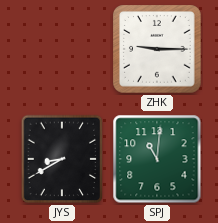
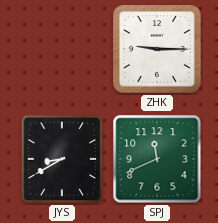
SPJ: 11:01 -> 11:41 (157, 159)
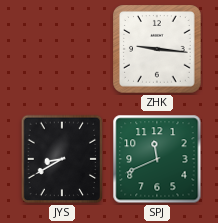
ZHK: 9:15 -> 9:16 (157, 49)
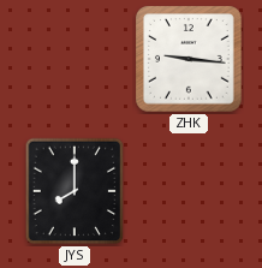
JYS: 8:40 -> 8:00 (75, 191)
SPJ: 11:41 -> none (157, 159)
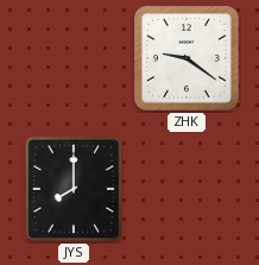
ZHK: 9:16 -> 9:21 (187, 58)
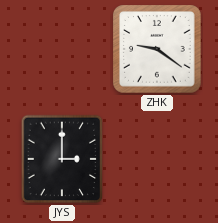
JYS: 8:00 -> 3:00 (62, 159)
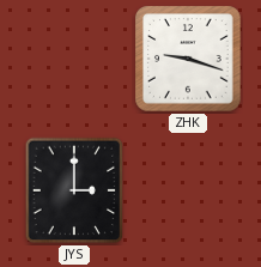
ZHK: 9:21 -> 9:18 (188, 59)
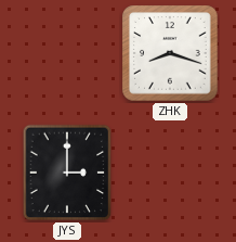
ZHK: 9:18 -> 8:18 (170, 53)
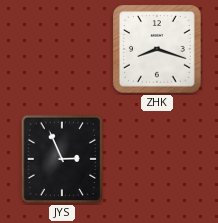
JYS: 3:00 -> 2:56 (62, 159)
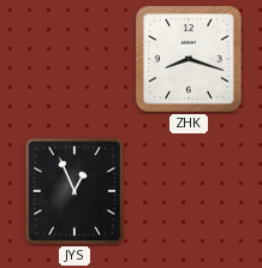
JYS: 2:56 -> 12:56 (75, 191)
